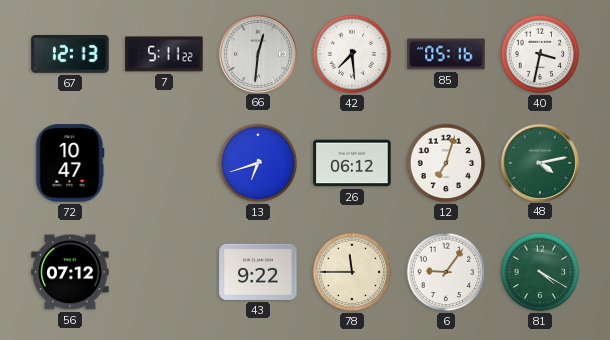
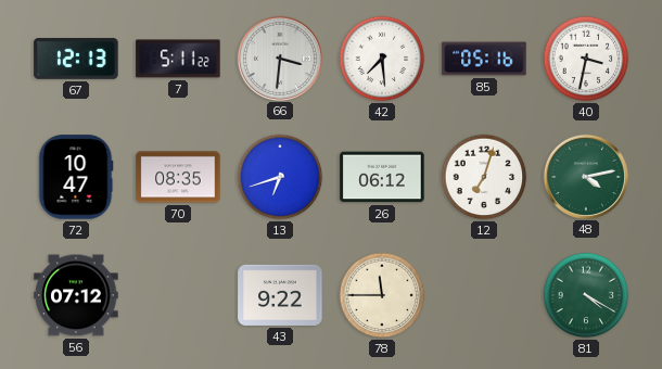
66: 12:31 -> 3:31 (279, 58)
70: none -> 08:35 (178, 177)
6: 9:06 -> none (446, 272)
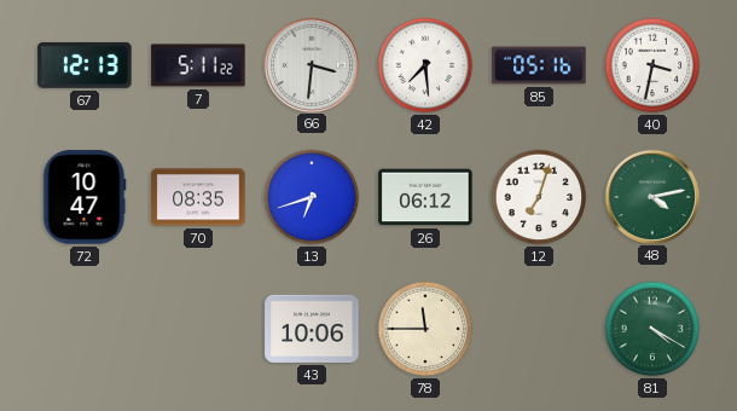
56: 07:12 -> none (76, 295)
43: 9:22 -> 10:06 (312, 329)
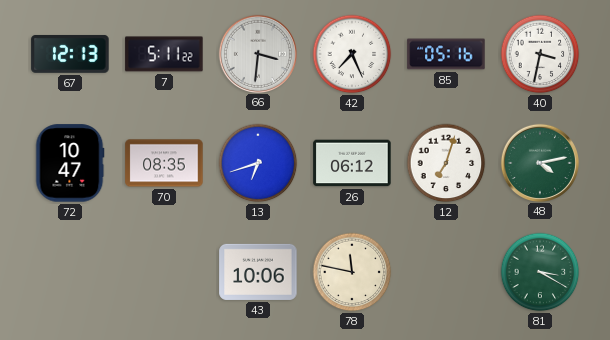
42: 7:29 -> 7:26 (352, 54)
78: 11:45 -> 11:47 (352, 272)
81: 4:20 -> 3:20 (540, 272)
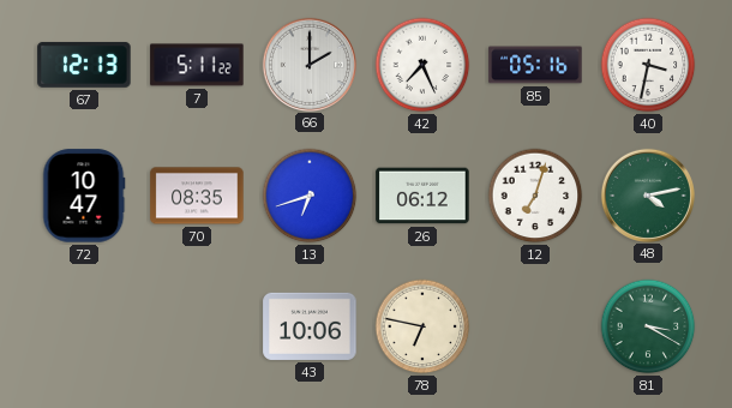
66: 3:31 -> 2:00 (308, 64)
78: 11:47 -> 6:47 (422, 326)
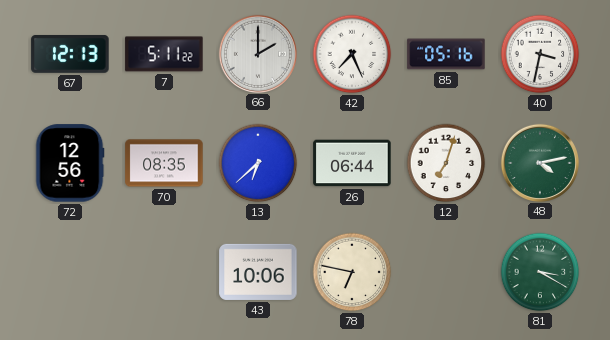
72: 10:47 -> 12:56 (70, 163)
13: 6:42 -> 6:38 (258, 163)
26: 06:12 -> 06:44 (352, 163)
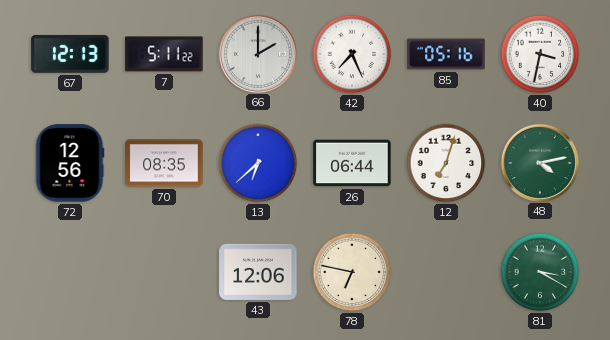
43: 10:06 -> 12:06 (258, 272)
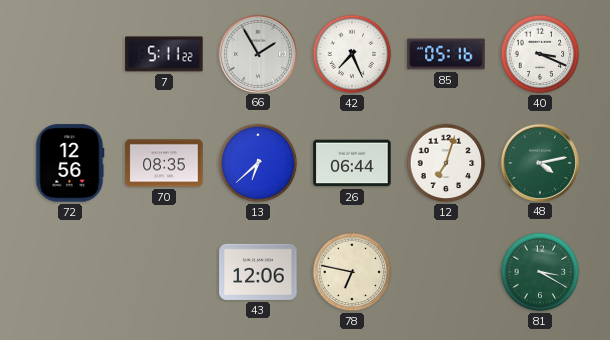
67: 12:13 -> none (70, 54)
66: 2:00 -> 1:55 (257, 53)
40: 3:32 -> 3:19 (540, 54)
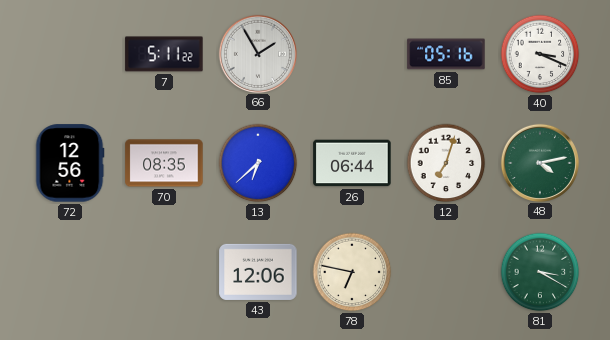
42: 7:26 -> none (352, 54)
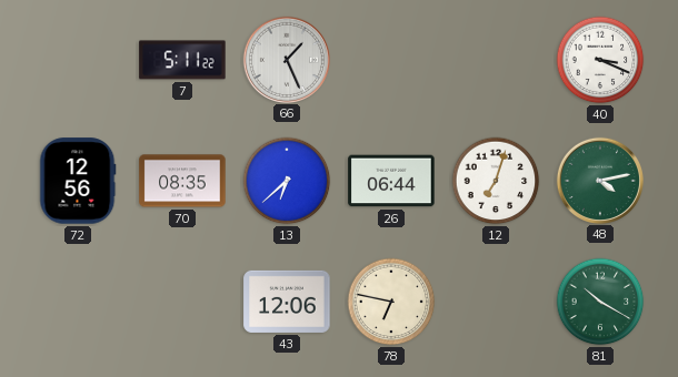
66: 1:55 -> 1:26 (286, 59)
85: 05:16 -> none (446, 54)
81: 3:20 -> 10:20 (600, 302)
